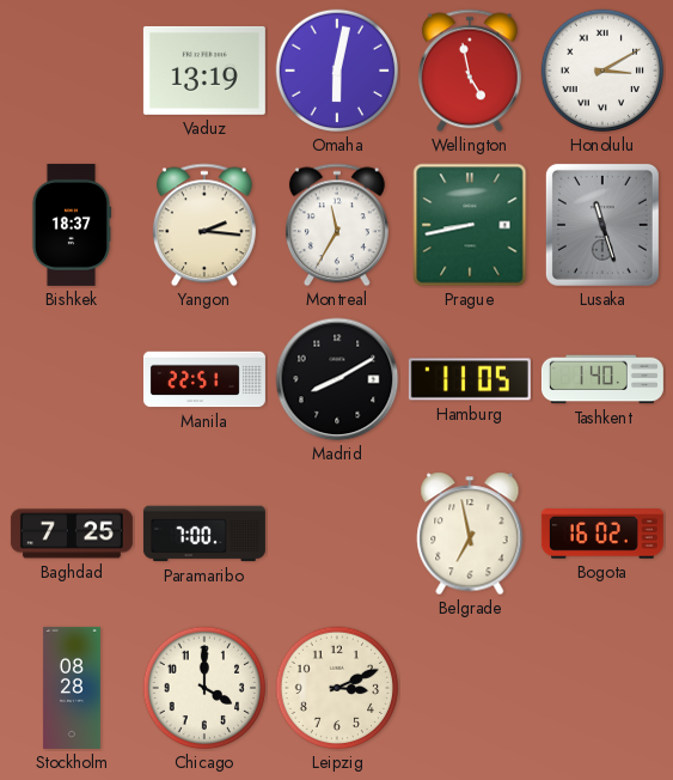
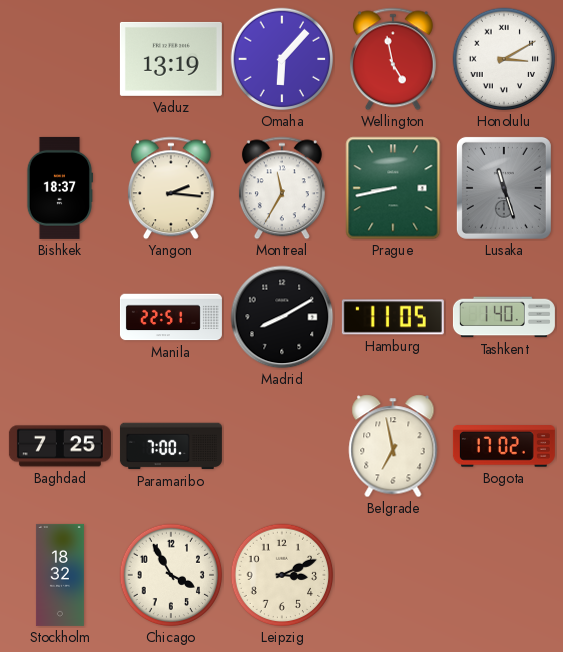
Omaha: 6:02 -> 6:07 (282, 59)
Bogota: 16:02 -> 17:02 (504, 446)
Stockholm: 08:28 -> 18:32 (60, 575)
Chicago: 4:00 -> 3:55 (171, 575)
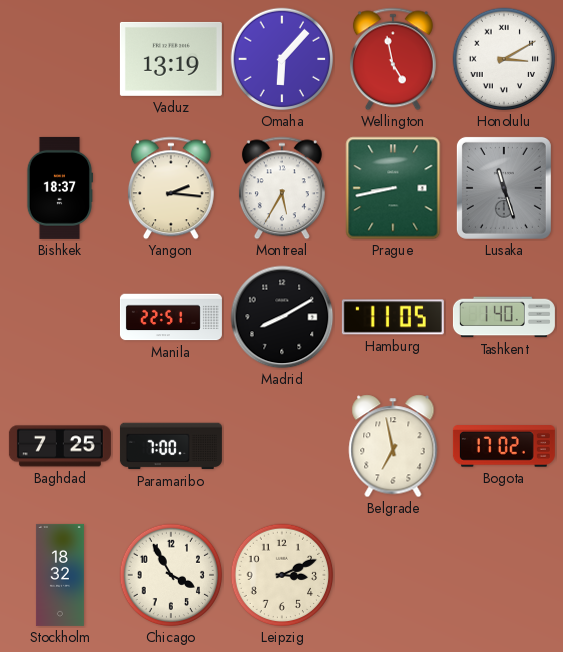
Montreal: 11:35 -> 5:35 (282, 188)
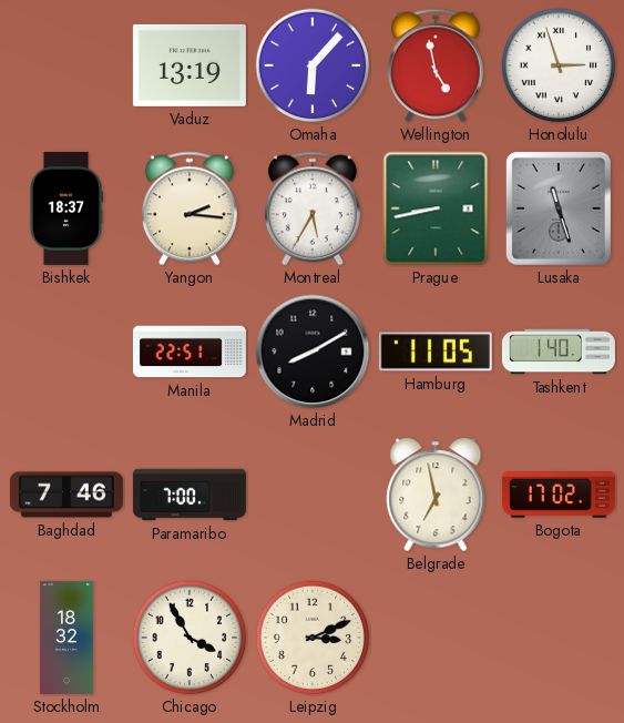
Honolulu: 3:10 -> 2:57 (559, 65)
Baghdad: 7:25 -> 7:46 (67, 495)
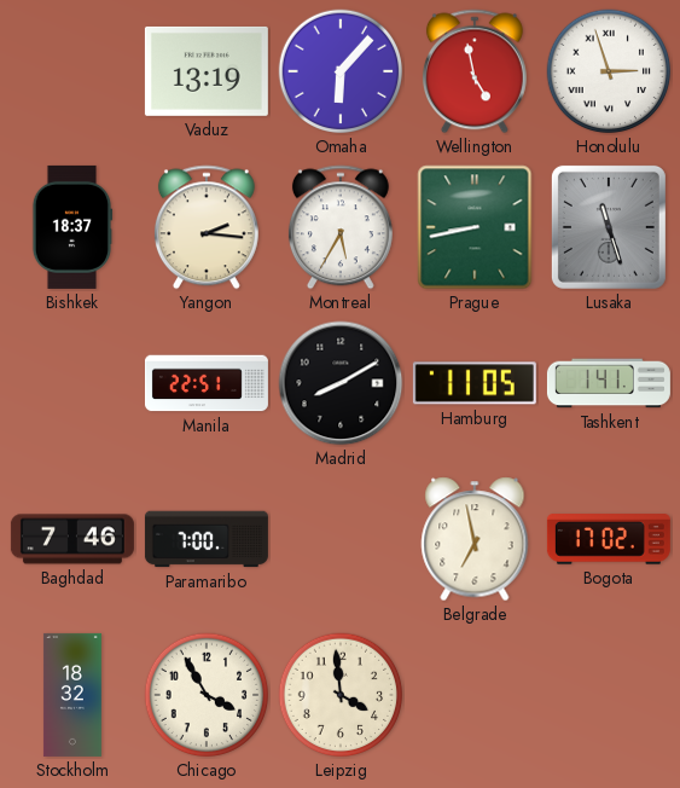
Tashkent: 1:40 -> 1:41 (609, 383)
Leipzig: 3:11 -> 3:59 (341, 695)
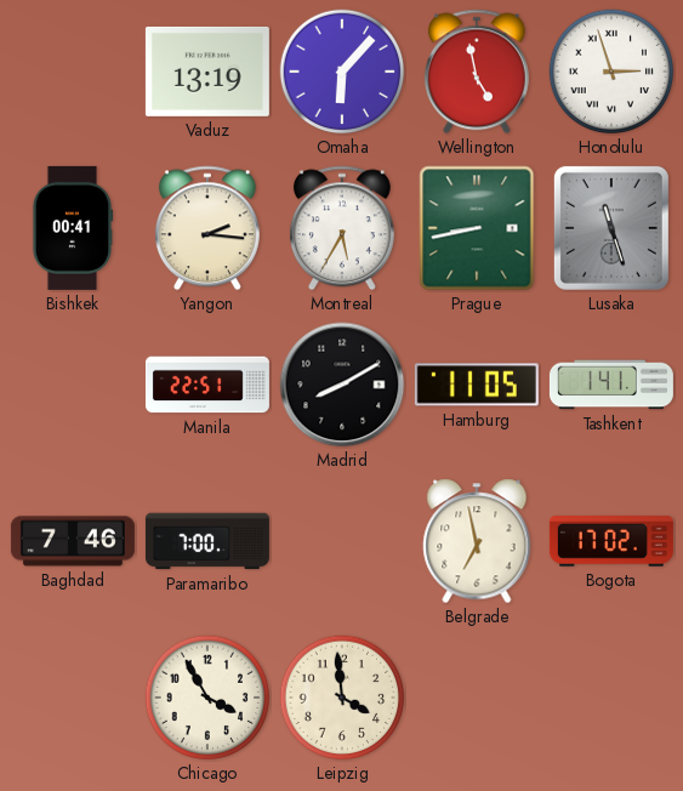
Bishkek: 18:37 -> 00:41 (73, 228)
Stockholm: 18:32 -> none (72, 695)
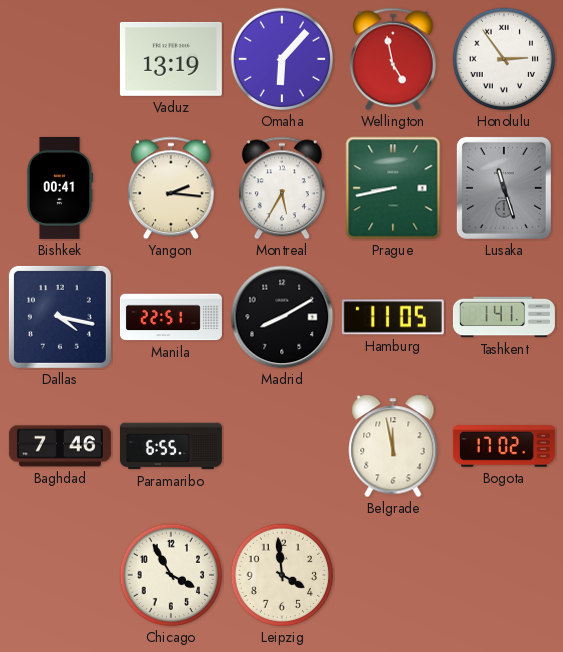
Honolulu: 2:57 -> 2:54 (504, 59)
Dallas: none -> 4:17 (60, 317)
Paramaribo: 7:00 -> 6:55 (171, 446)
Belgrade: 6:58 -> 11:58 (393, 446)
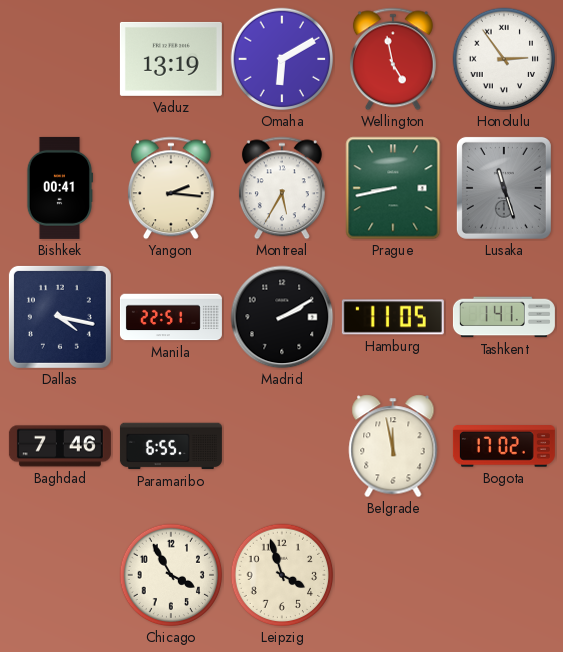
Omaha: 6:07 -> 6:10 (282, 59)
Madrid: 8:10 -> 2:10 (282, 317)
Leipzig: 3:59 -> 3:57 (282, 575)
